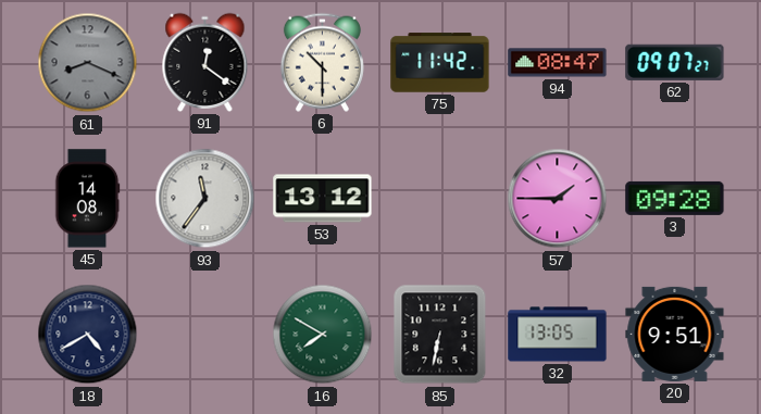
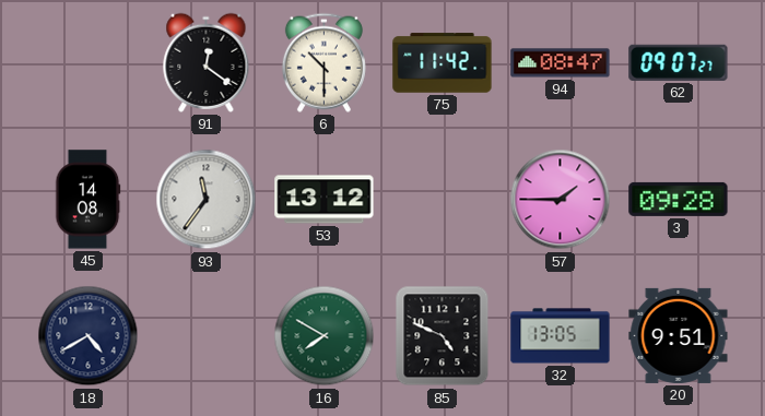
61: 8:19 -> none (88, 63)
85: 6:32 -> 4:49 (443, 336)
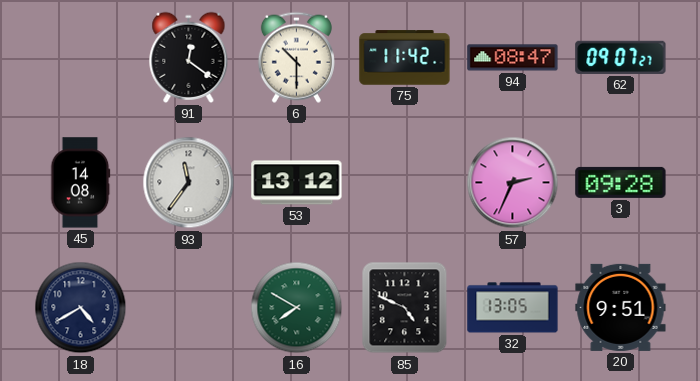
57: 1:45 -> 2:34 (513, 183)
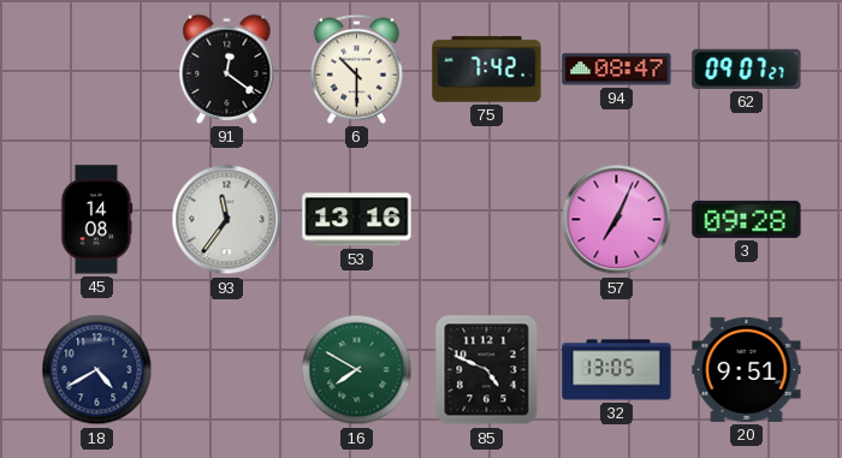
75: 11:42 -> 7:42 (487, 70)
53: 13:12 -> 13:16 (357, 220)
57: 2:34 -> 7:04 (617, 220)
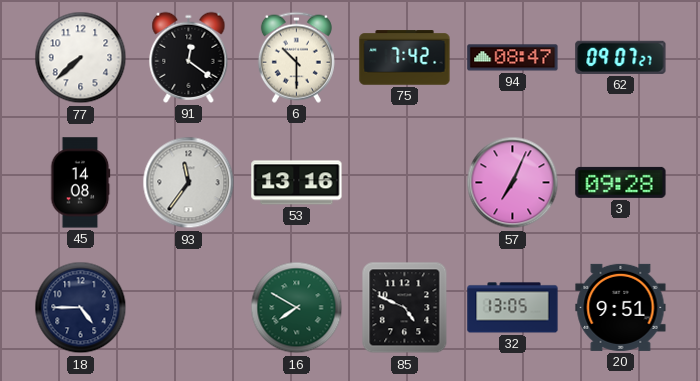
77: none -> 7:38 (81, 58)
18: 4:40 -> 4:45 (81, 308)
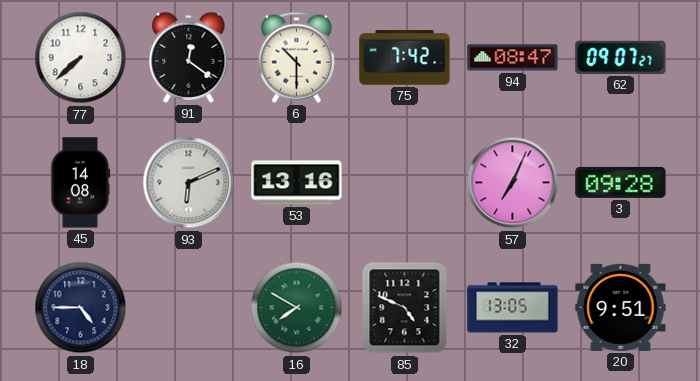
93: 11:36 -> 6:11 (189, 183)
